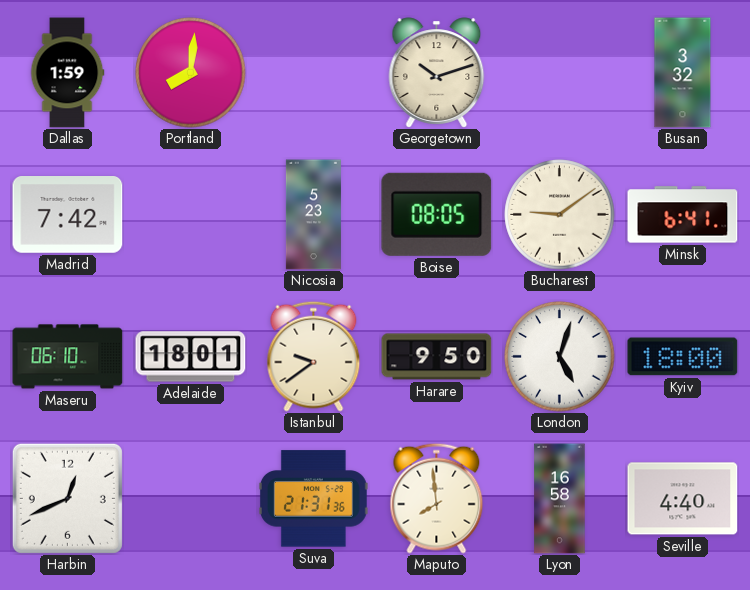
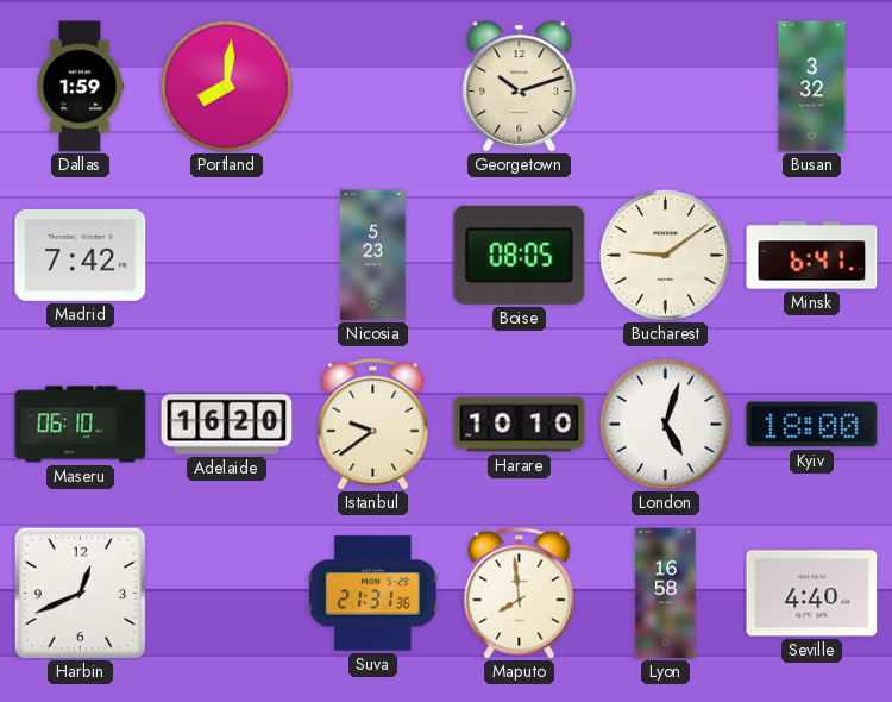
Adelaide: 18:01 -> 16:20 (227, 425)
Harare: 9:50 -> 10:10 (520, 425)
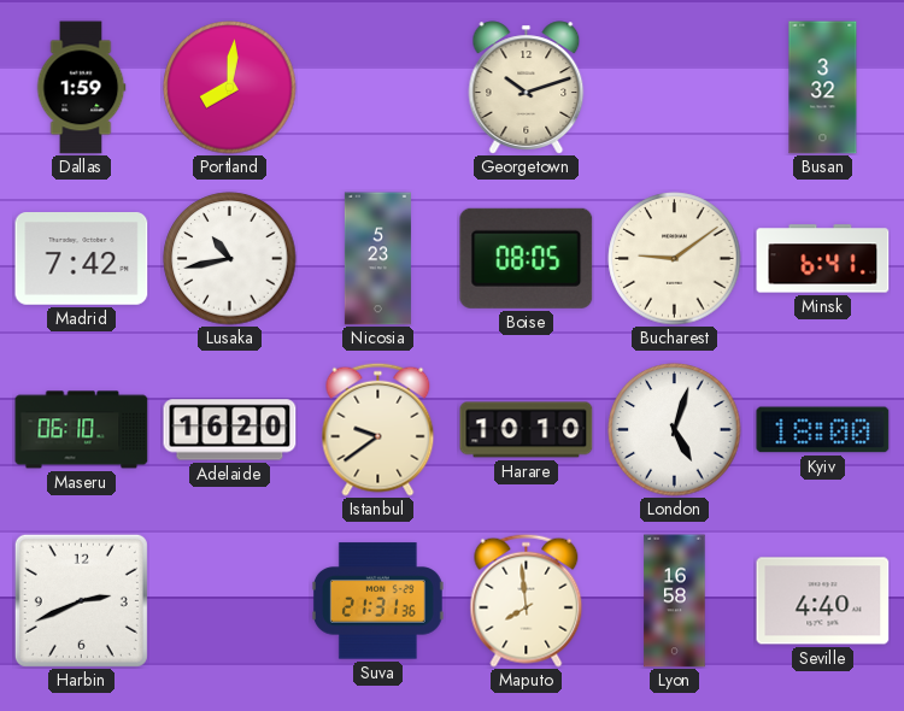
Lusaka: none -> 10:43 (230, 259)
Harbin: 12:41 -> 2:41 (81, 600)
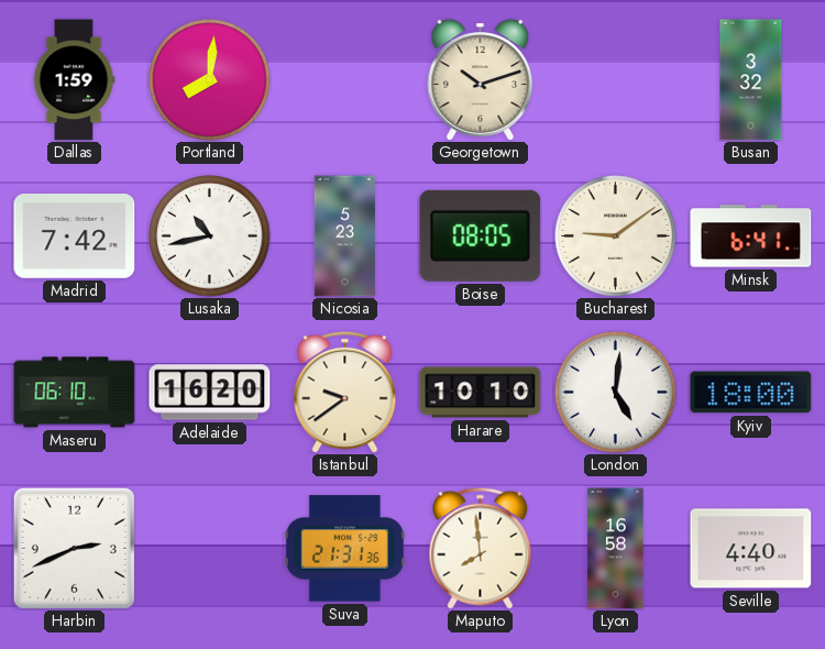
London: 5:03 -> 5:01 (616, 393)
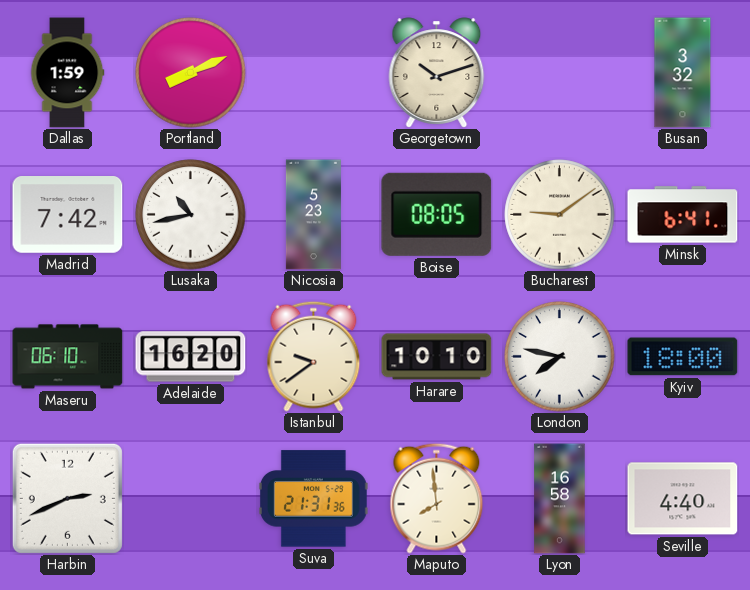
Portland: 8:01 -> 8:11 (191, 73)
London: 5:01 -> 7:47 (560, 357)
